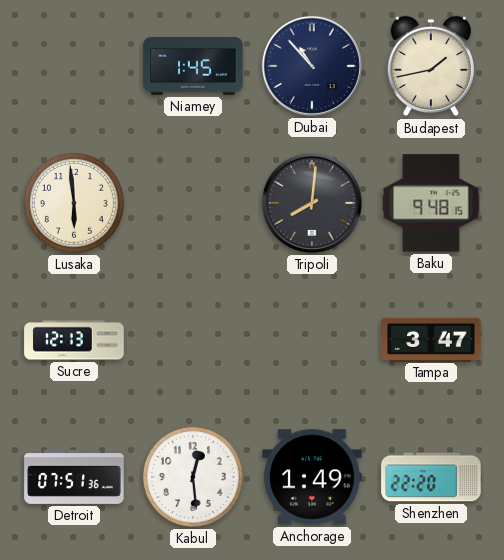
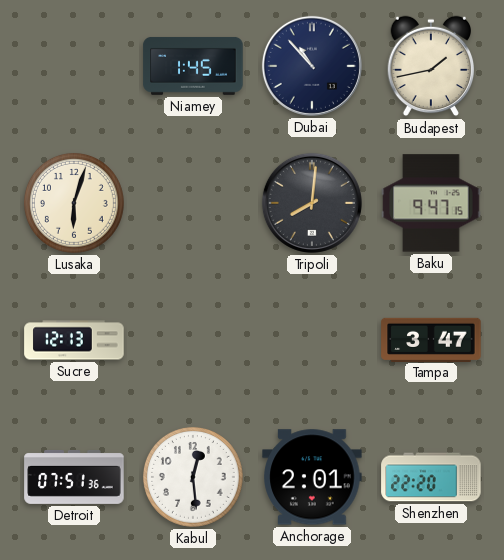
Lusaka: 5:59 -> 6:03 (74, 203)
Baku: 9:48 -> 9:47 (431, 203)
Anchorage: 1:49 -> 2:01 (312, 477)
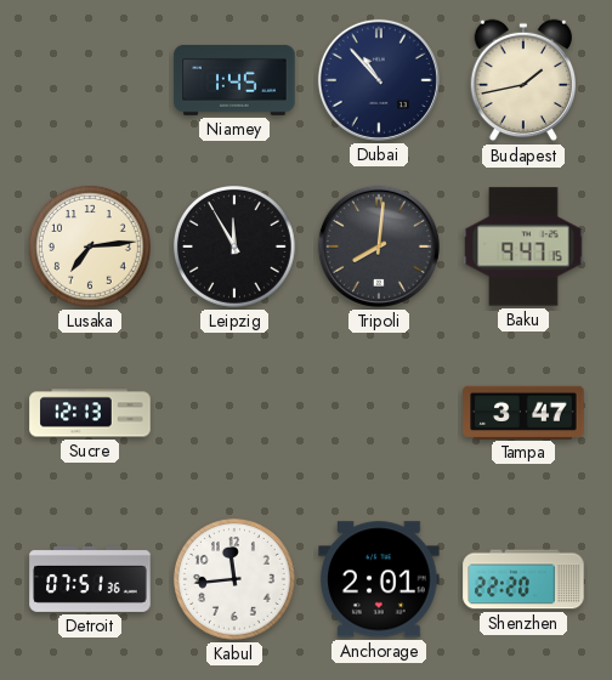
Lusaka: 6:03 -> 7:14 (90, 246)
Leipzig: none -> 11:55 (234, 246)
Kabul: 12:29 -> 11:44 (234, 579)
